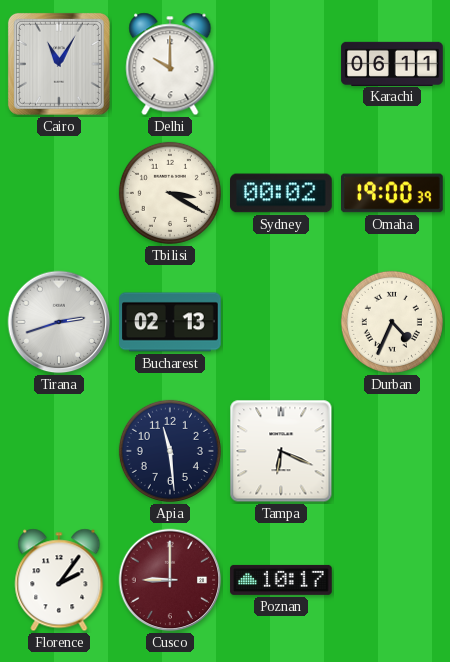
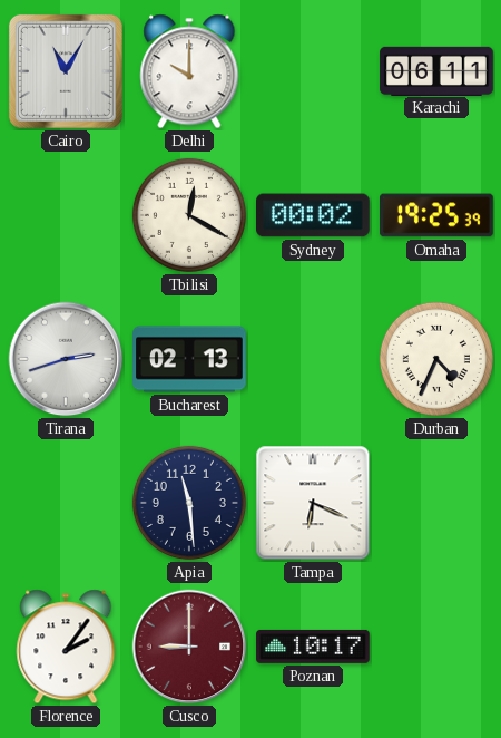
Tbilisi: 3:20 -> 12:20 (189, 215)
Omaha: 19:00 -> 19:25 (438, 215)
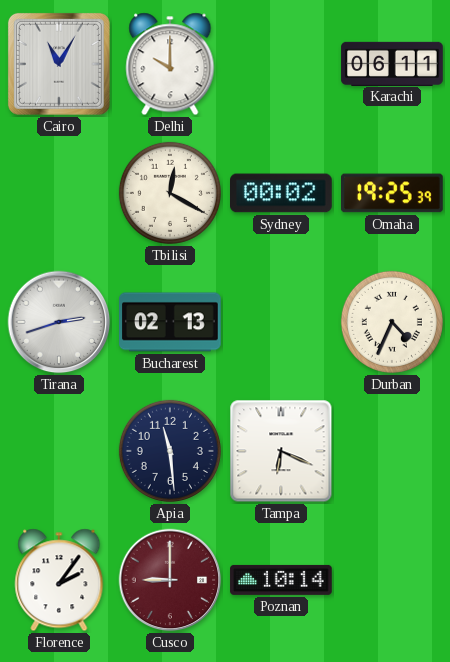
Poznan: 10:17 -> 10:14 (281, 580)
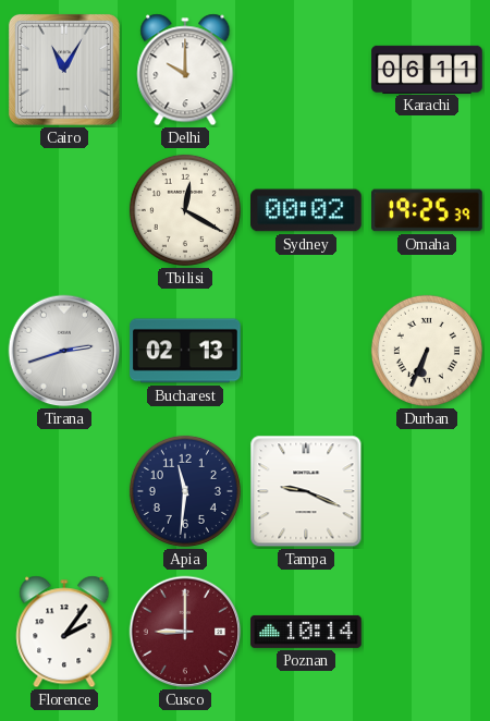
Durban: 4:34 -> 6:34 (427, 351)
Apia: 11:29 -> 11:31 (185, 491)
Tampa: 6:19 -> 9:19 (306, 491)
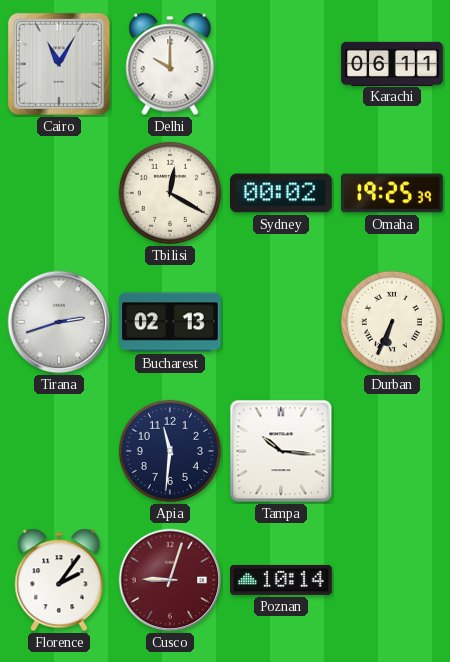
Tampa: 9:19 -> 10:16 (281, 451)
Cusco: 9:00 -> 9:03 (170, 580)
